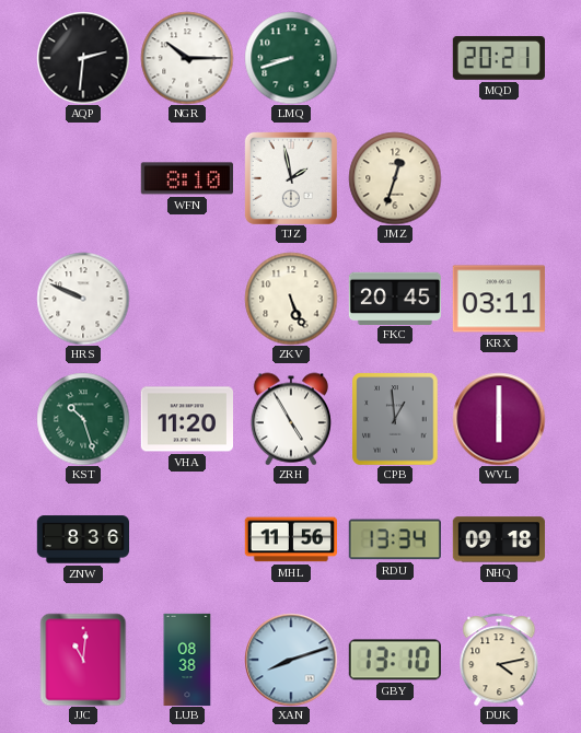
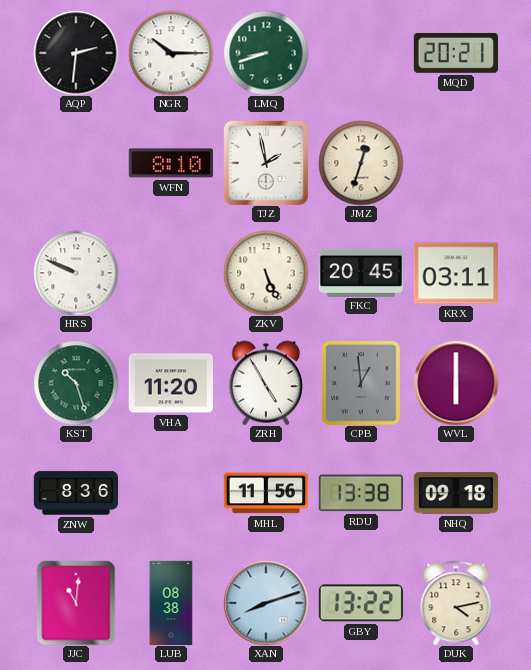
RDU: 13:34 -> 13:38 (361, 493)
GBY: 13:10 -> 13:22 (361, 603)
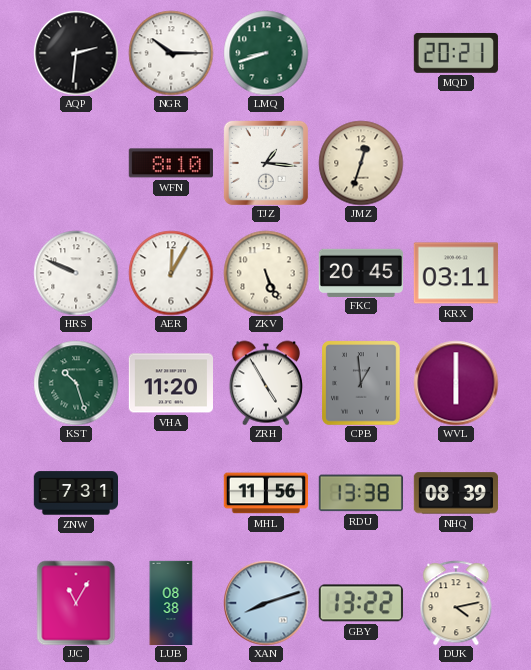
TJZ: 1:58 -> 1:16 (266, 163)
AER: none -> 12:05 (171, 273)
ZNW: 8:36 -> 7:31 (75, 493)
NHQ: 09:18 -> 08:39 (456, 493)
JJC: 11:01 -> 11:05 (76, 603)
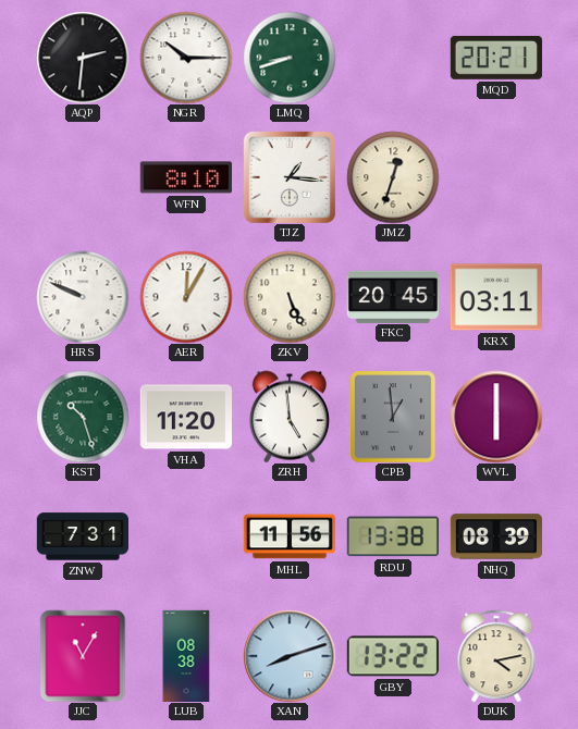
ZRH: 4:55 -> 4:59 (290, 417)
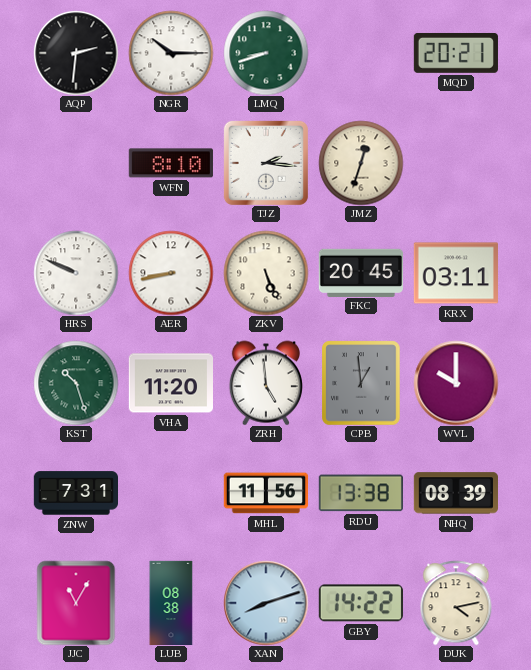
TJZ: 1:16 -> 2:16 (266, 163)
AER: 12:05 -> 8:43 (171, 273)
WVL: 6:00 -> 10:00 (456, 383)
GBY: 13:22 -> 14:22 (361, 603)
